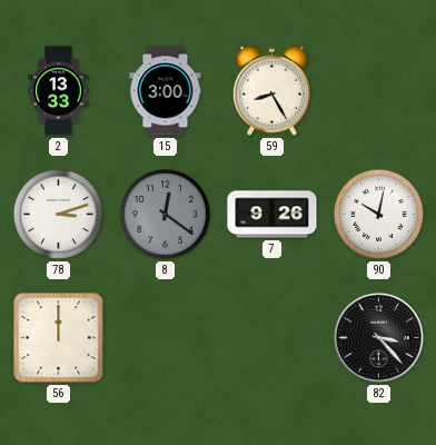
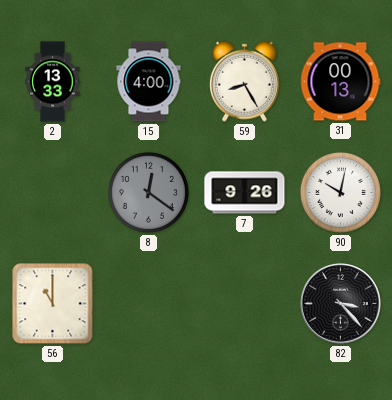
15: 3:00 -> 4:00 (149, 82)
31: none -> 00:13 (340, 82)
78: 3:12 -> none (58, 214)
56: 12:00 -> 11:00 (53, 304)
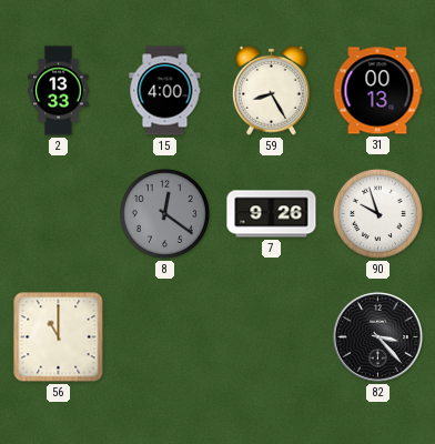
90: 10:02 -> 9:57 (377, 213)
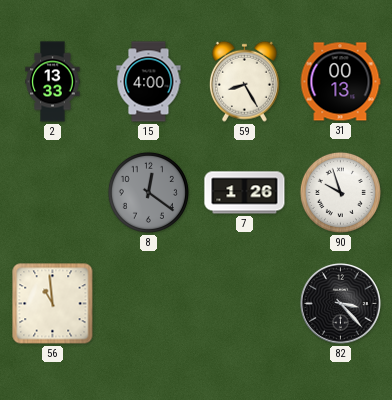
7: 9:26 -> 1:26 (245, 193)
56: 11:00 -> 10:59 (53, 304)
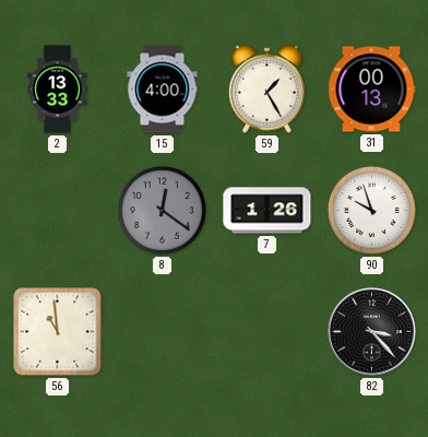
59: 8:25 -> 1:25 (266, 88)
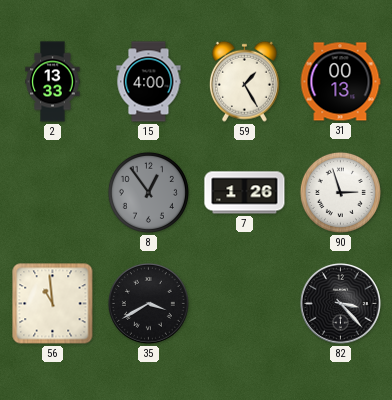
8: 12:21 -> 12:54 (148, 192)
90: 9:57 -> 2:57 (340, 192)
35: none -> 3:40 (149, 304)
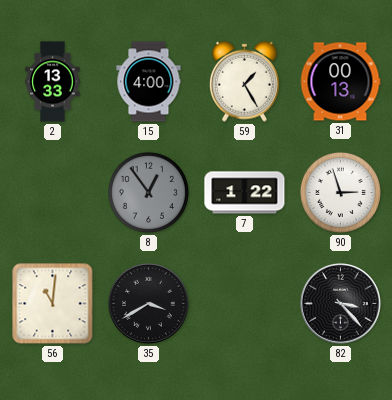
7: 1:26 -> 1:22 (245, 193)
56: 10:59 -> 11:01 (53, 304)
